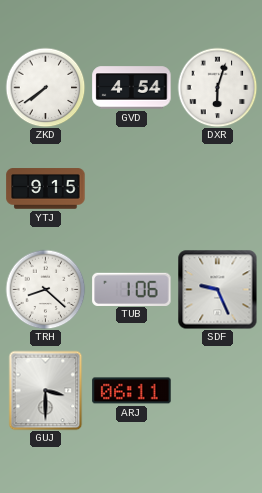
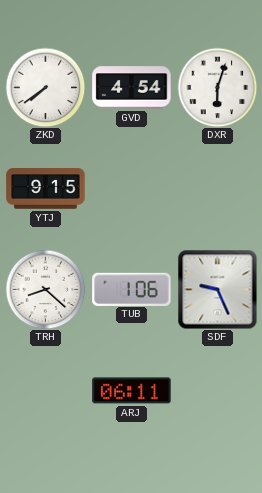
GUJ: 3:30 -> none (46, 390)
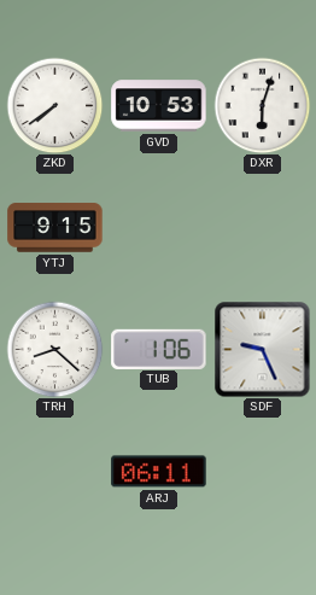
GVD: 4:54 -> 10:53 (159, 106)
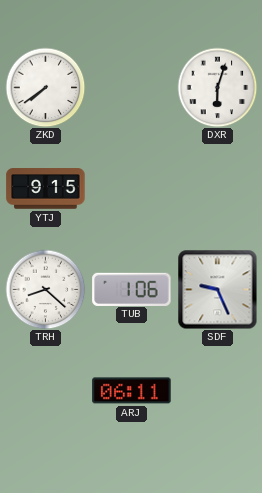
GVD: 10:53 -> none (159, 106)
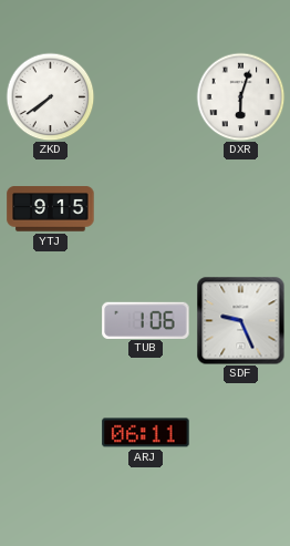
TRH: 8:22 -> none (45, 289)
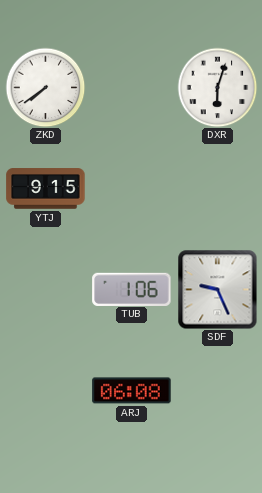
ARJ: 06:11 -> 06:08 (132, 391)
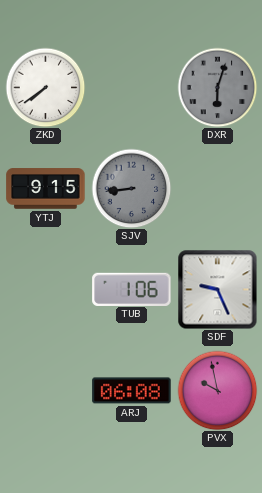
DXR dial: white -> grey (217, 87)
SJV: none -> 8:44 (131, 188)
PVX: none -> 9:58 (217, 390)
